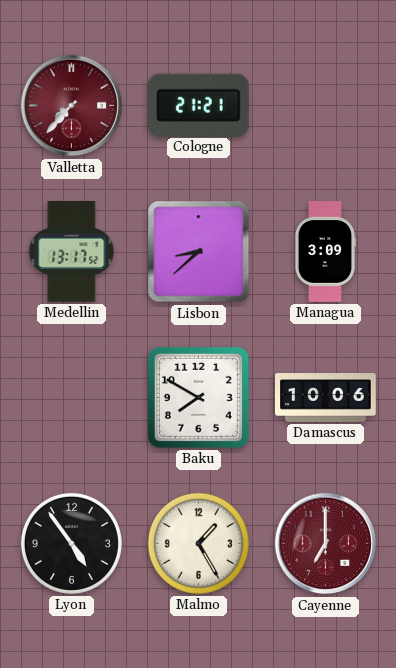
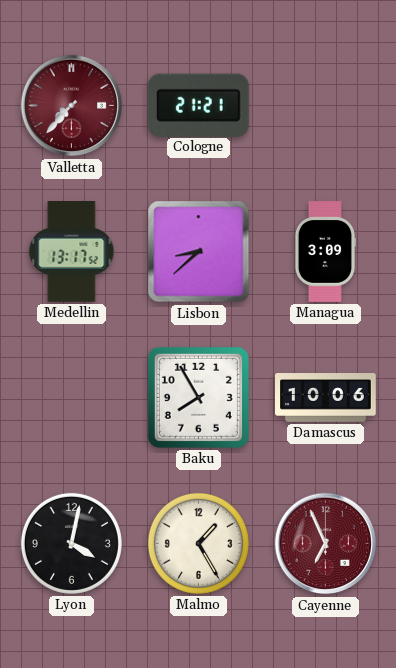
Baku: 7:50 -> 7:55 (198, 397)
Lyon: 4:54 -> 4:02 (71, 543)
Cayenne: 7:00 -> 6:56 (326, 544)
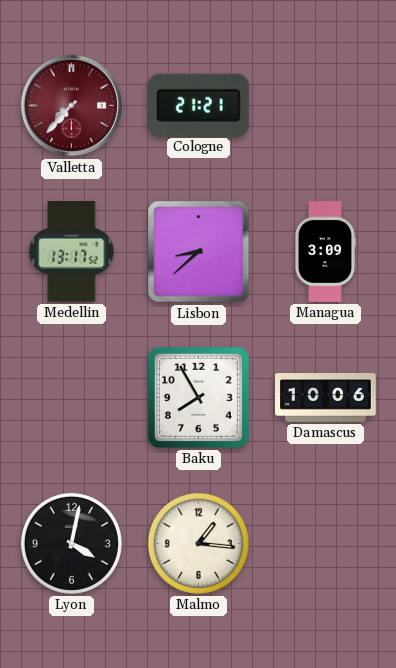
Malmo: 1:25 -> 1:16 (198, 543)
Cayenne: 6:56 -> none (326, 544)
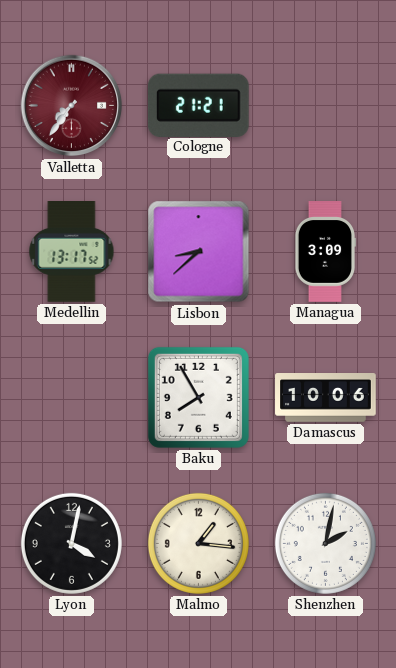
Valletta: 7:37 -> 7:36 (72, 106)
Shenzhen: none -> 2:02 (325, 543)
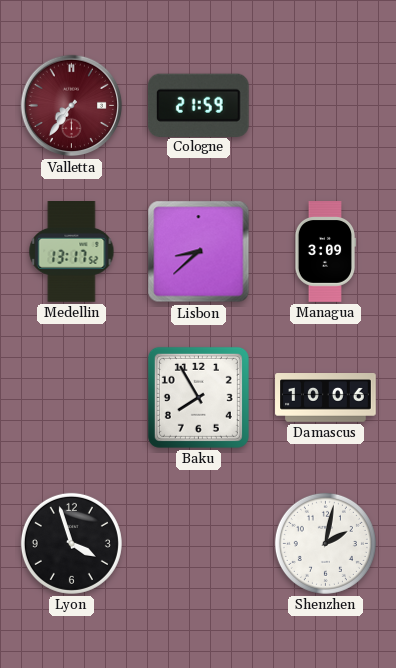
Cologne: 21:21 -> 21:59 (198, 105)
Lyon: 4:02 -> 3:57 (71, 543)
Malmo: 1:16 -> none (198, 543)
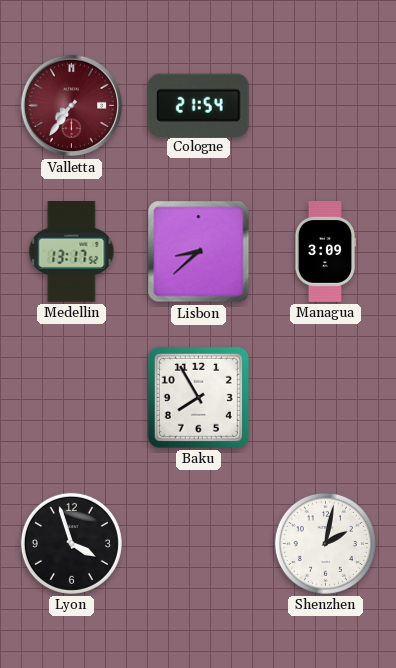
Cologne: 21:59 -> 21:54 (198, 105)
Damascus: 10:06 -> none (326, 398)
